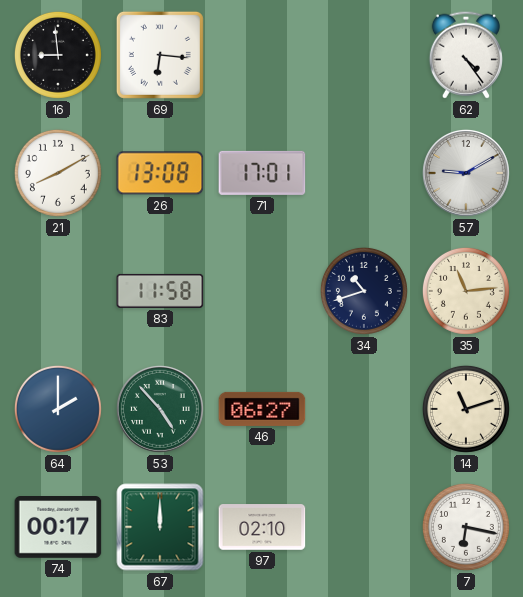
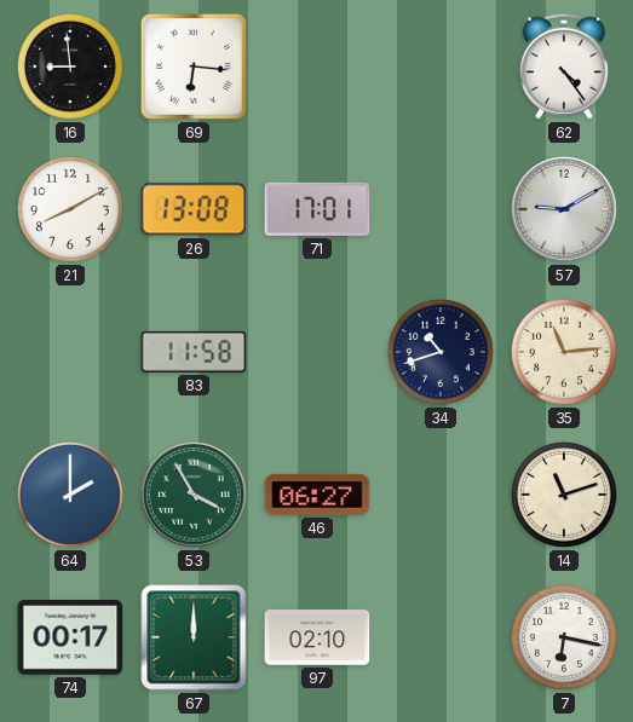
53: 4:53 -> 3:55 (194, 495)
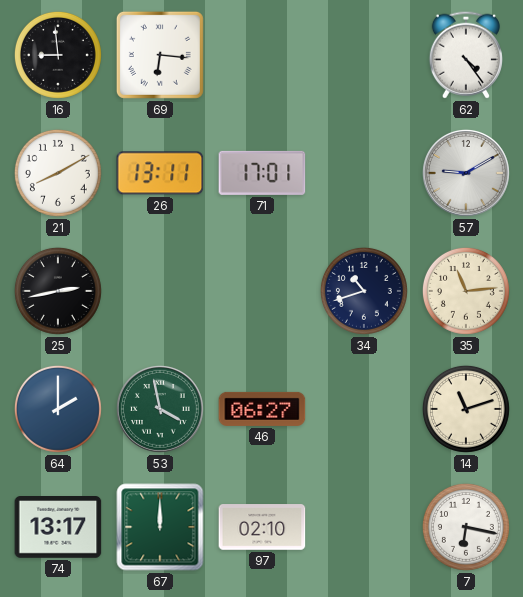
26: 13:08 -> 13:11 (160, 173)
25: none -> 2:43 (58, 291)
83: 11:58 -> none (194, 352)
53: 3:55 -> 3:58 (160, 409)
74: 00:17 -> 13:17 (58, 528)
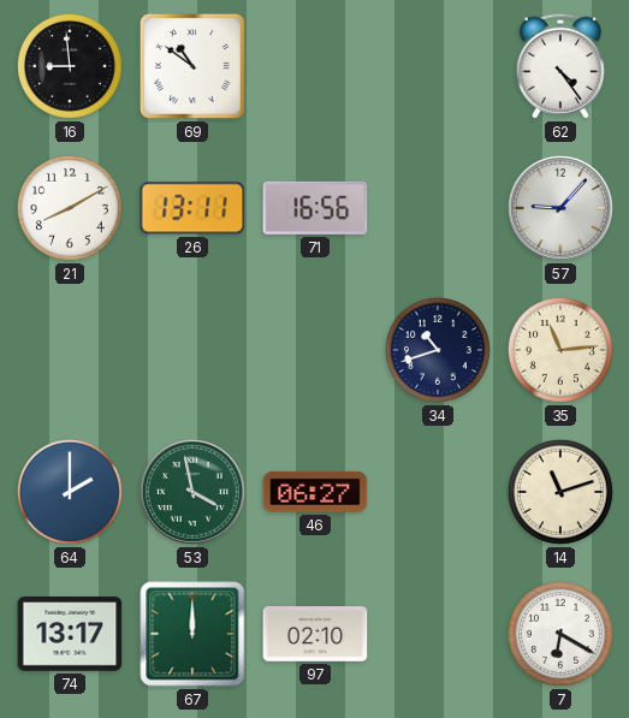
69: 6:16 -> 10:51 (192, 66)
71: 17:01 -> 16:56 (315, 208)
57: 9:10 -> 9:07 (560, 208)
25: 2:43 -> none (58, 291)
7: 6:17 -> 6:20 (560, 634)
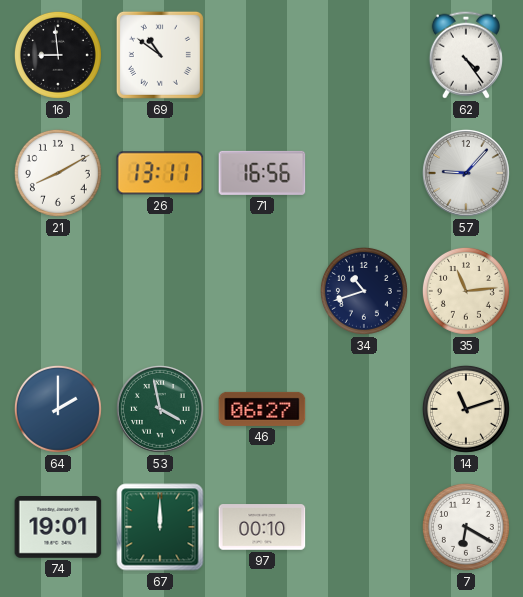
74: 13:17 -> 19:01 (58, 528)
97: 02:10 -> 00:10 (262, 527)
